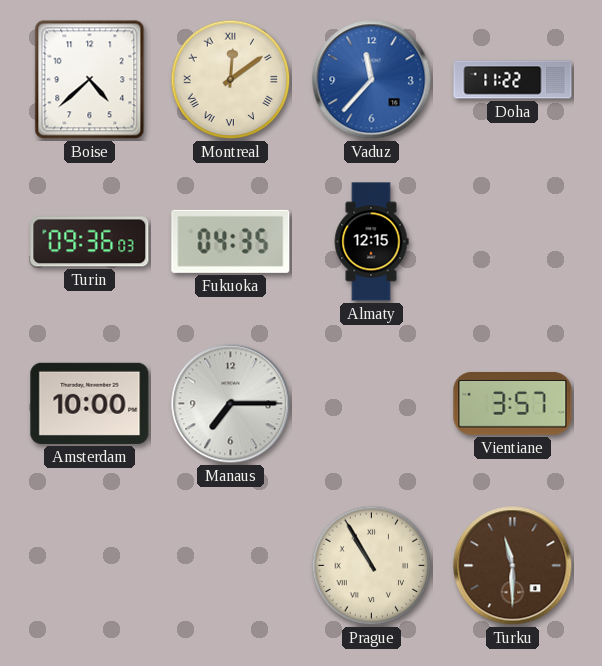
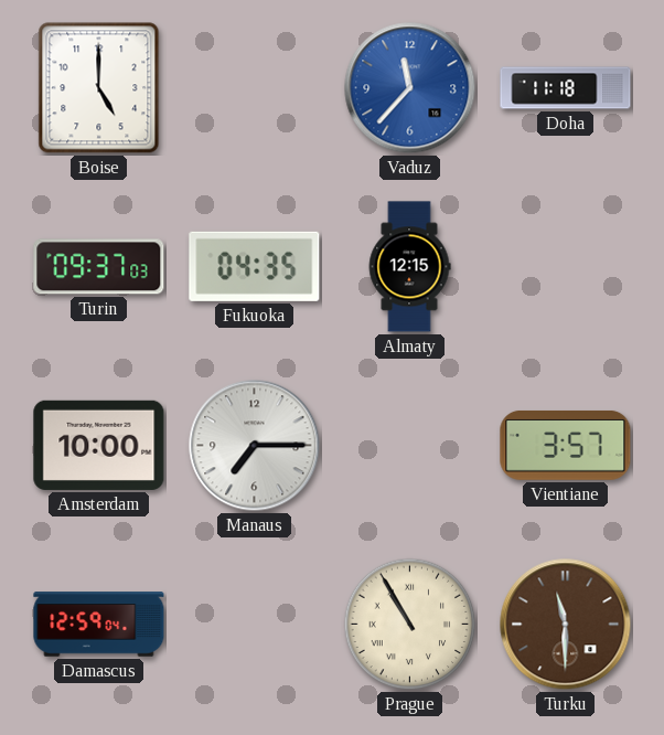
Boise: 4:38 -> 5:00 (99, 88)
Montreal: 12:09 -> none (231, 80)
Doha: 11:22 -> 11:18 (566, 88)
Turin: 09:36 -> 09:37 (99, 267)
Damascus: none -> 12:59 (99, 625)
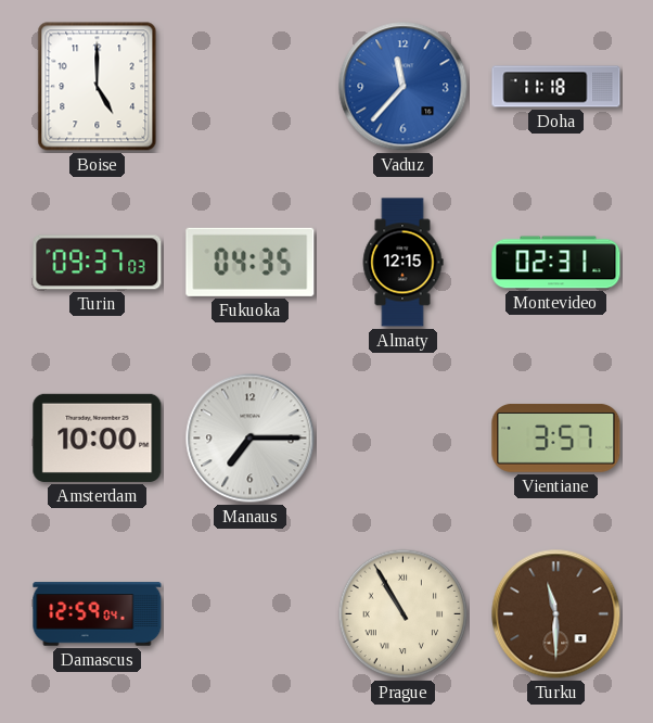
Montevideo: none -> 02:31 (556, 263)
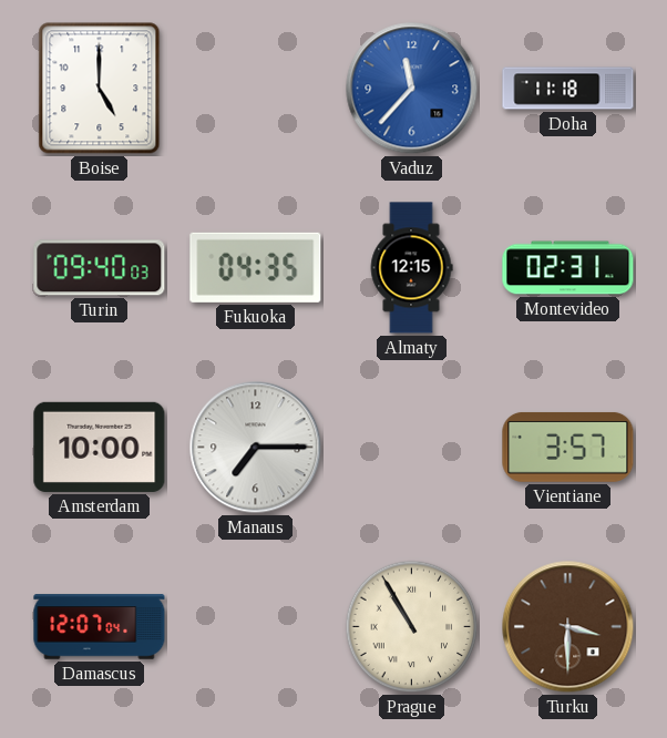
Turin: 09:37 -> 09:40 (100, 268)
Damascus: 12:59 -> 12:07 (100, 627)
Turku: 11:30 -> 3:30 (568, 627)
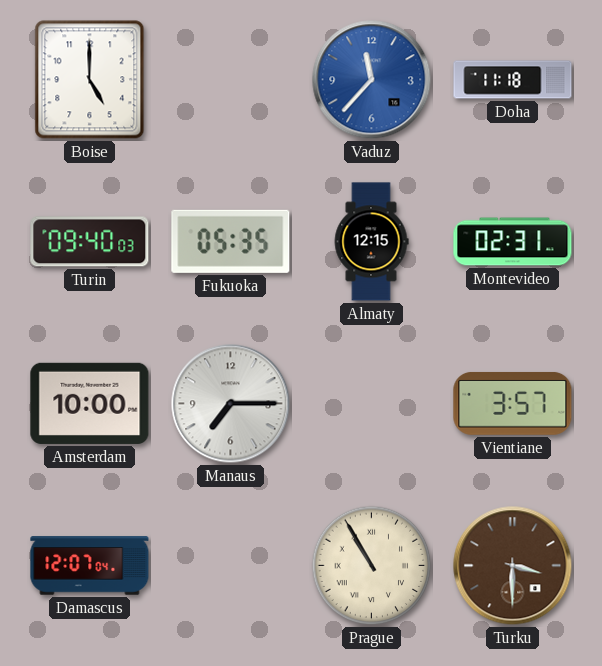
Fukuoka: 04:35 -> 05:35 (231, 241)
